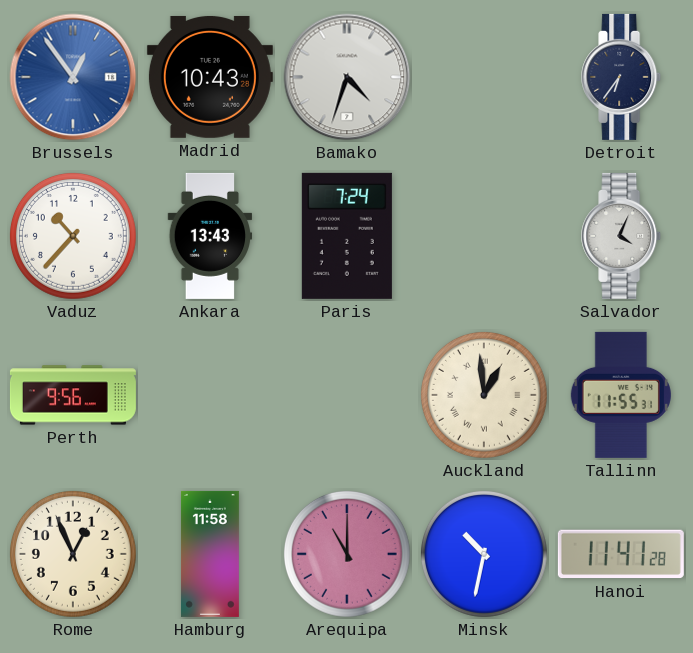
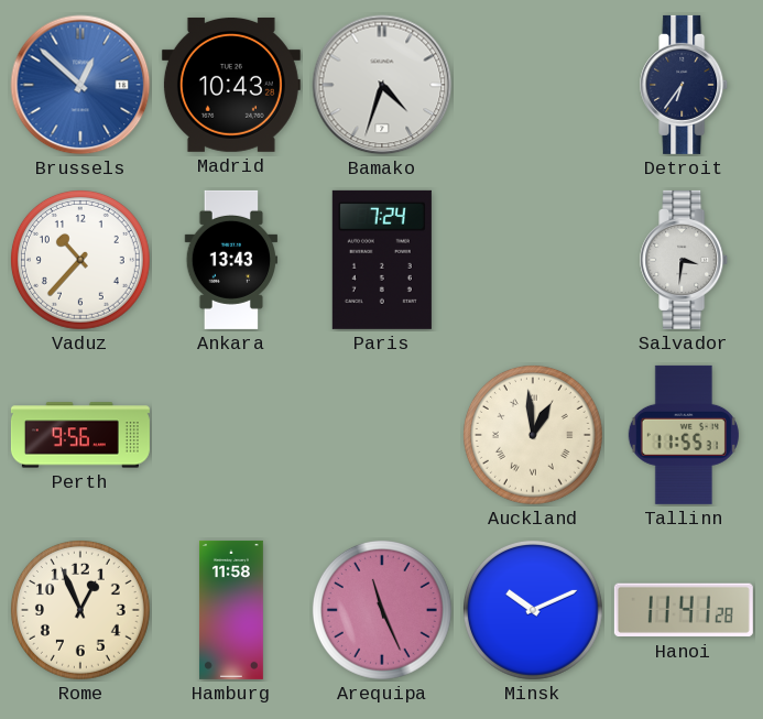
Brussels: 12:54 -> 12:52 (80, 85)
Salvador: 4:04 -> 3:31 (685, 260)
Arequipa: 11:00 -> 11:26 (382, 610)
Minsk: 10:32 -> 10:11 (533, 610)
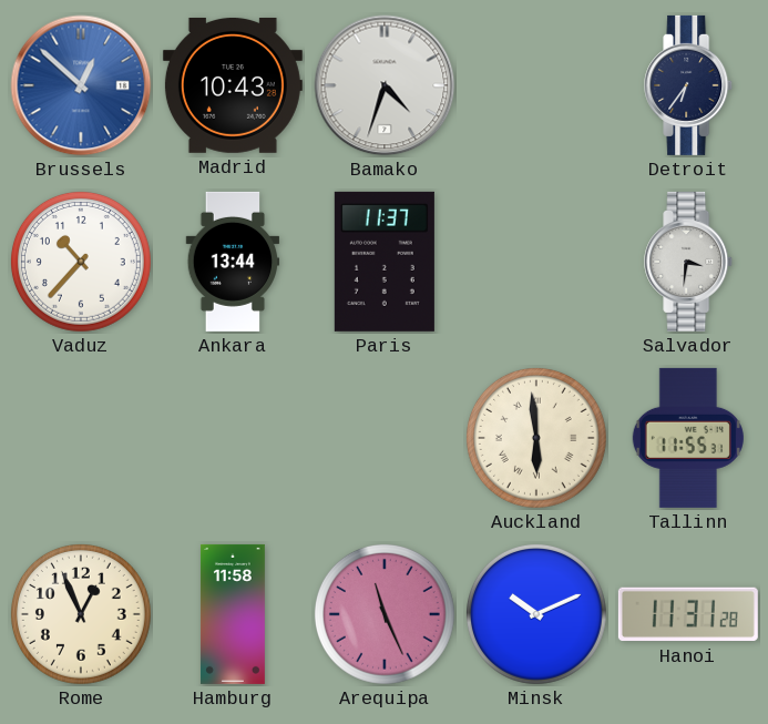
Ankara: 13:43 -> 13:44 (233, 262)
Paris: 7:24 -> 11:37 (385, 262)
Perth: 9:56 -> none (80, 435)
Auckland: 12:59 -> 5:59 (536, 438)
Hanoi: 11:41 -> 11:31 (688, 614)
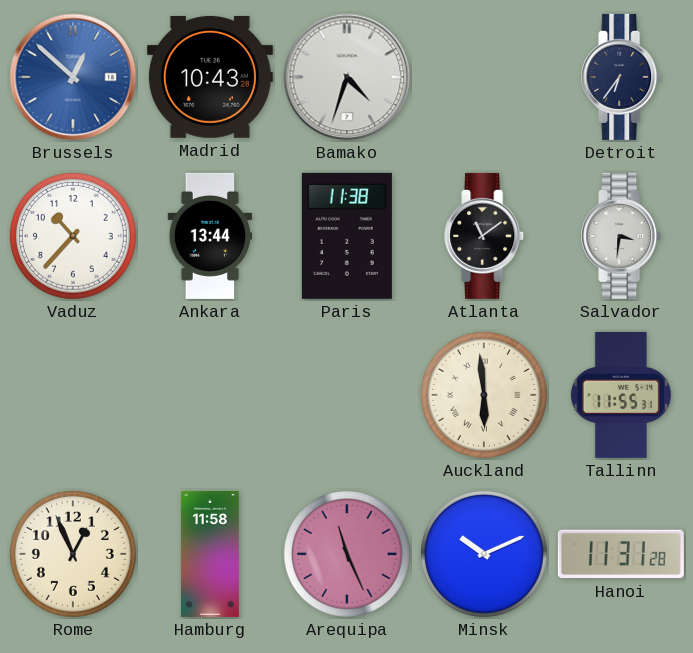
Paris: 11:37 -> 11:38 (347, 236)
Atlanta: none -> 11:09 (485, 236)
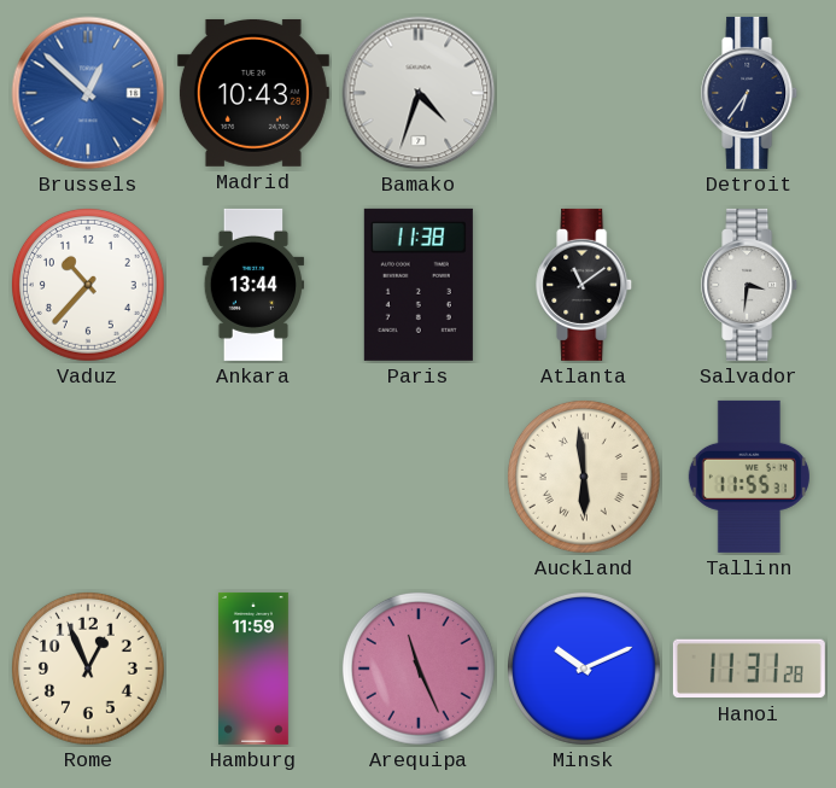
Hamburg: 11:58 -> 11:59 (253, 669)
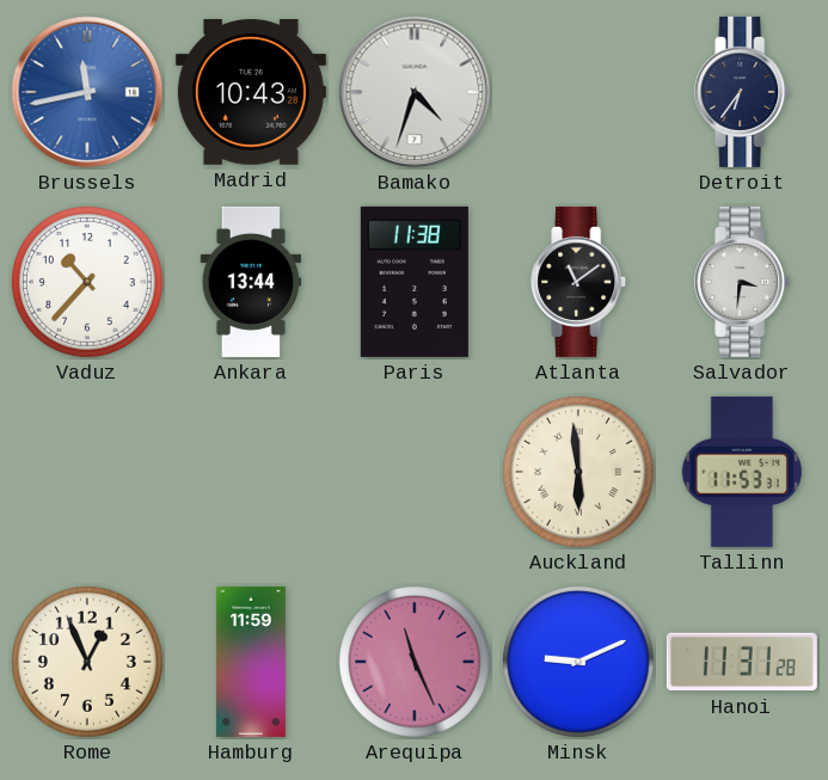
Brussels: 12:52 -> 11:43 (87, 92)
Tallinn: 11:55 -> 11:53 (742, 472)
Minsk: 10:11 -> 9:11 (578, 662)
